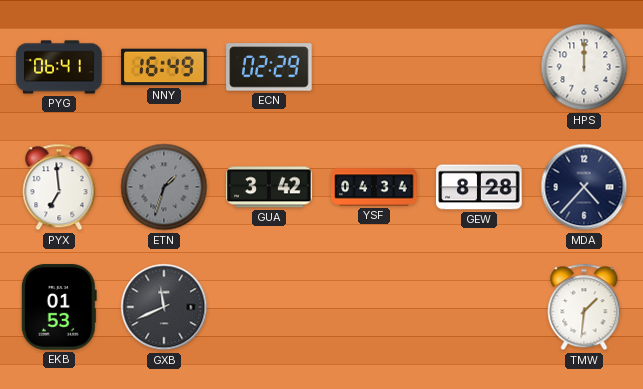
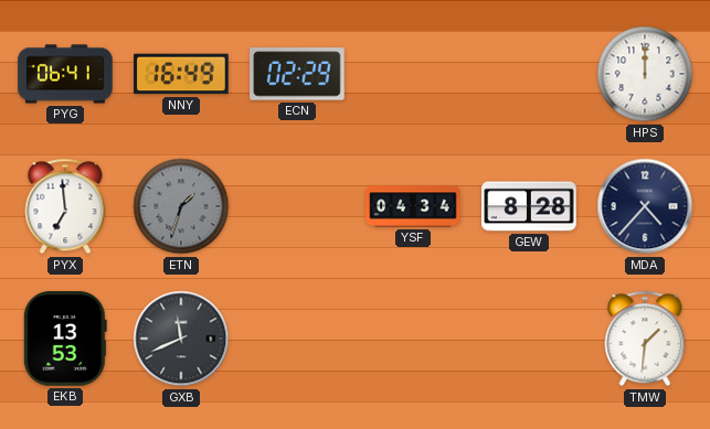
GUA: 3:42 -> none (269, 187)
EKB: 01:53 -> 13:53 (65, 339)
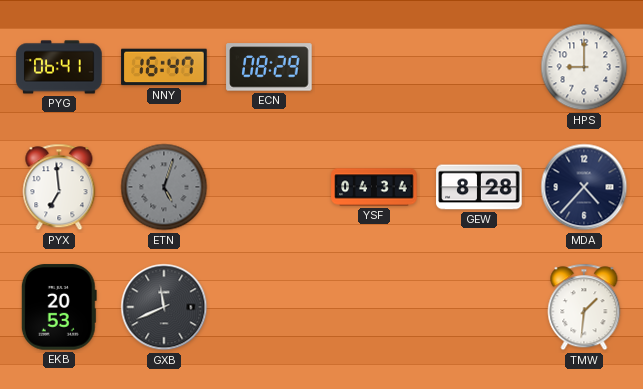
NNY: 16:49 -> 16:47 (164, 67)
ECN: 02:29 -> 08:29 (269, 67)
HPS: 12:00 -> 9:00 (584, 67)
ETN: 1:33 -> 5:03 (164, 187)
EKB: 13:53 -> 20:53 (59, 307)
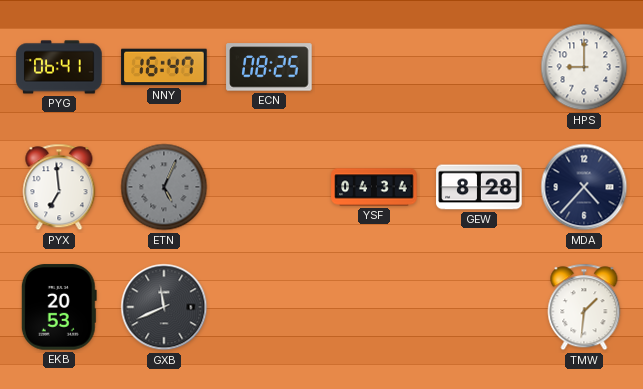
ECN: 08:29 -> 08:25 (269, 67)
ETN: 5:03 -> 5:04 (164, 187)
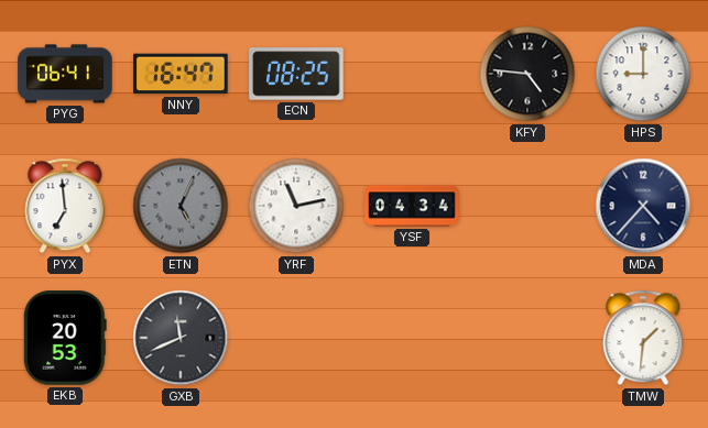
KFY: none -> 4:46 (527, 74)
YRF: none -> 11:13 (296, 206)
GEW: 8:28 -> none (479, 187)
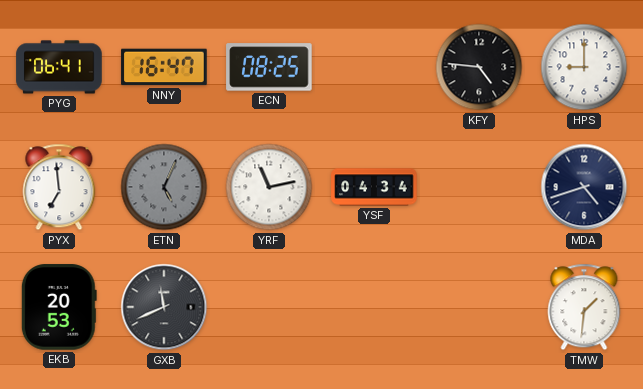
MDA: 4:37 -> 4:42 (584, 187)
